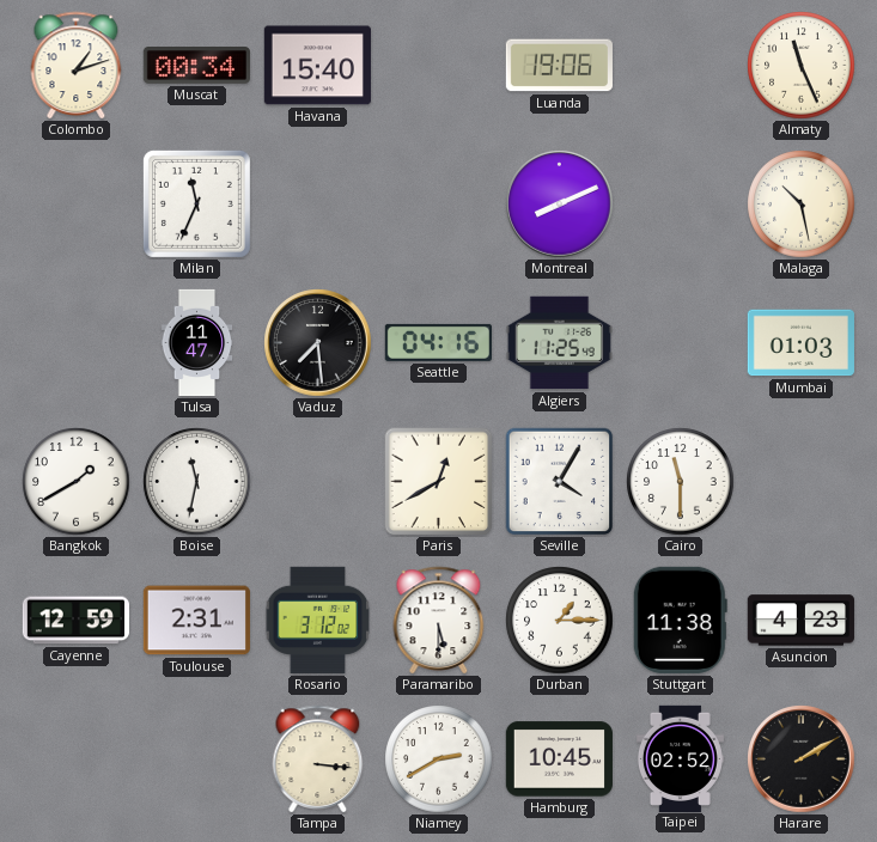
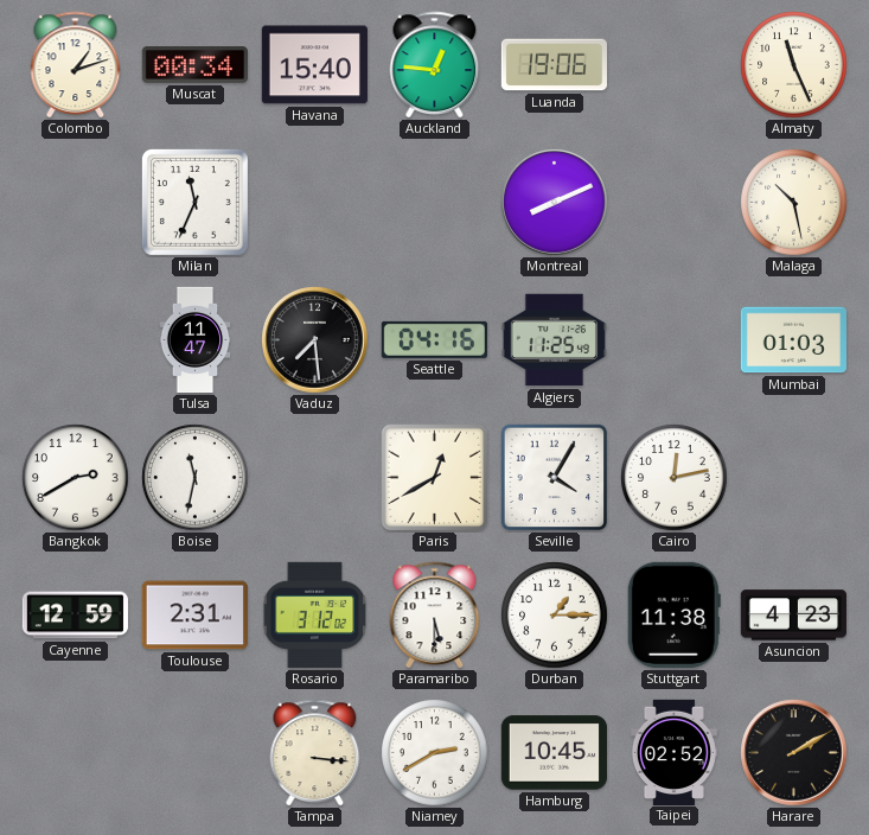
Auckland: none -> 12:46 (435, 64)
Bangkok: 1:40 -> 2:40 (76, 478)
Cairo: 11:30 -> 12:13 (675, 478)
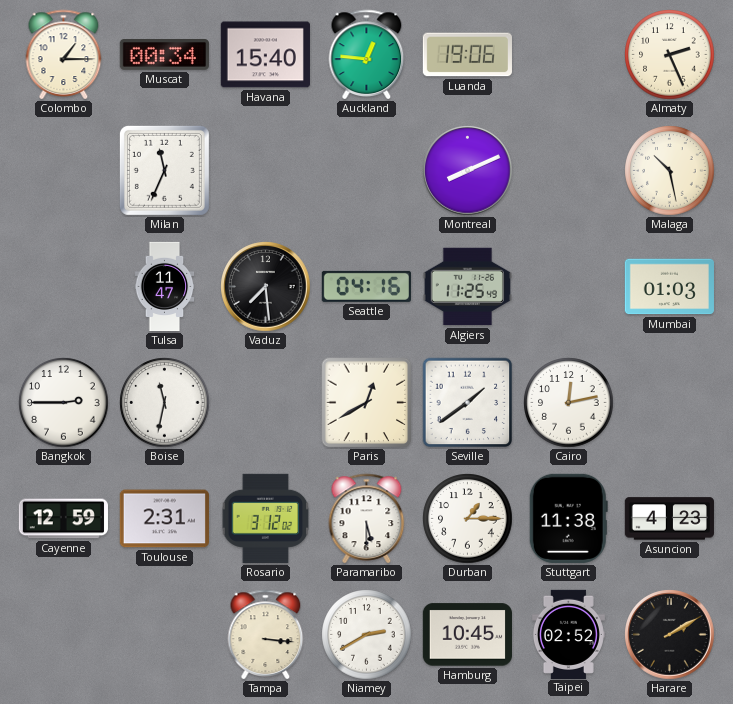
Colombo: 1:12 -> 1:15 (64, 54)
Almaty: 11:26 -> 2:26 (670, 55)
Bangkok: 2:40 -> 2:45 (64, 403)
Seville: 4:05 -> 1:39 (468, 403)
